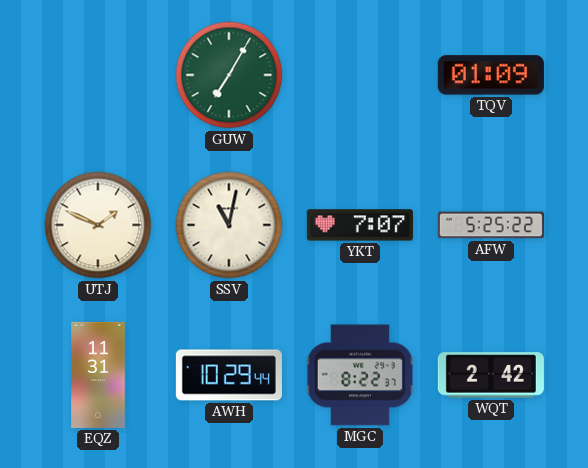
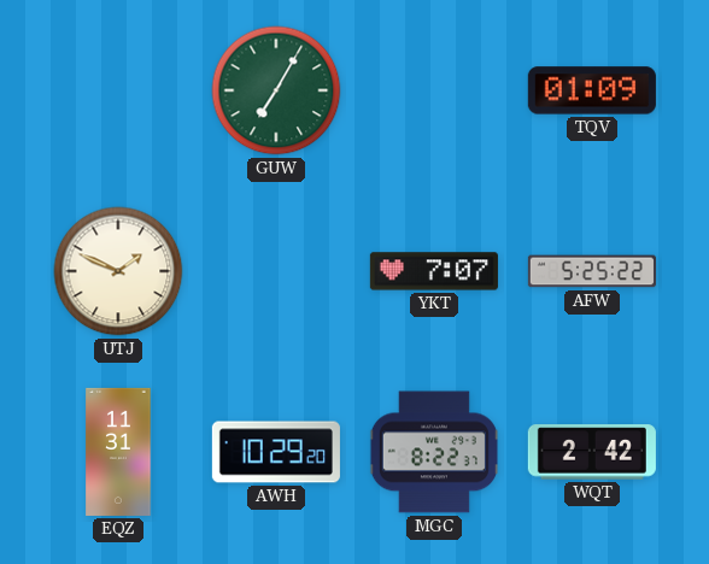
SSV: 11:02 -> none (229, 225)
AWH: 10:29:44 -> 10:29:20 (276, 452)
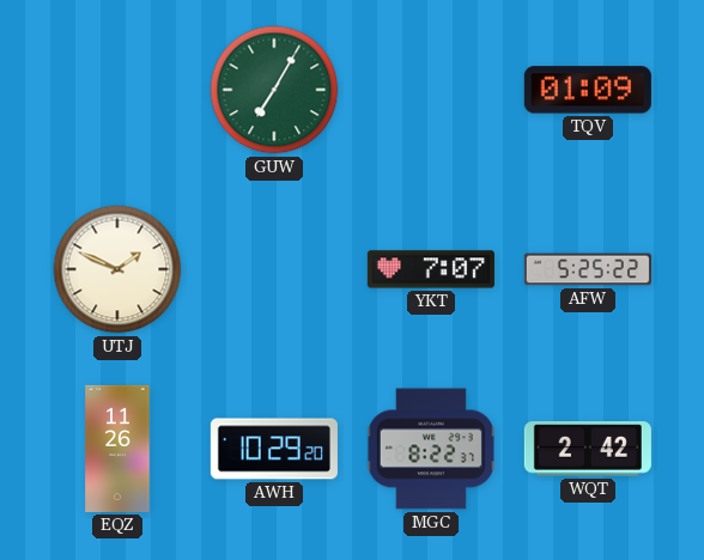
EQZ: 11:31 -> 11:26 (117, 449)
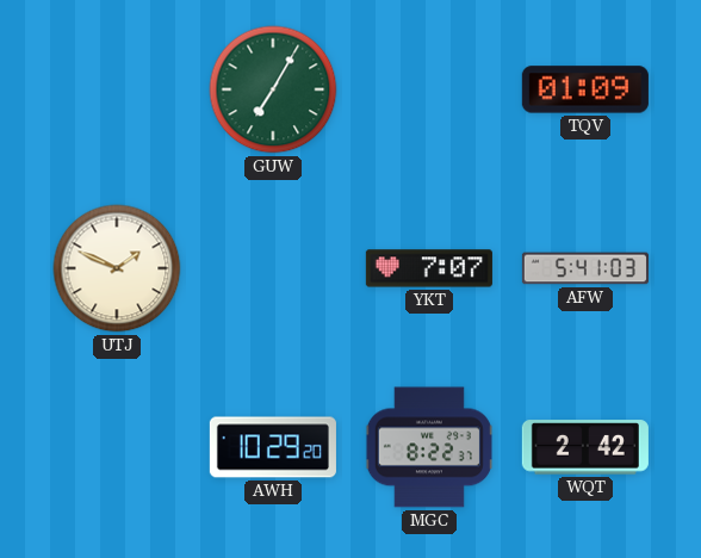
AFW: 5:25 -> 5:41 (585, 268)
EQZ: 11:26 -> none (117, 449)
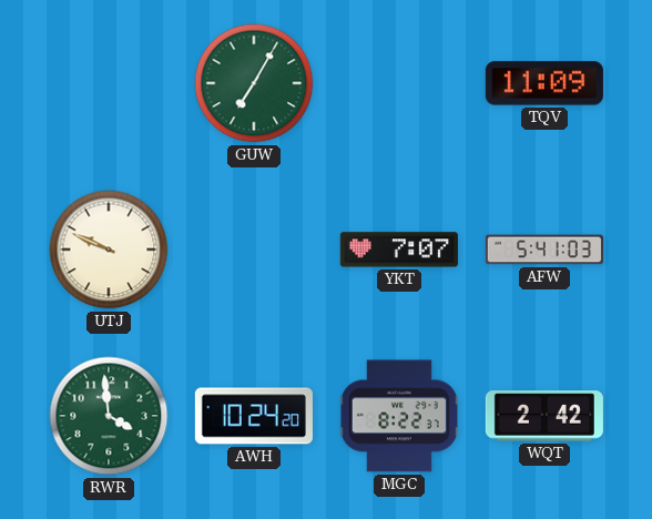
TQV: 01:09 -> 11:09 (544, 83)
UTJ: 1:49 -> 9:49 (109, 250)
RWR: none -> 3:59 (109, 416)
AWH: 10:29 -> 10:24 (254, 416)
